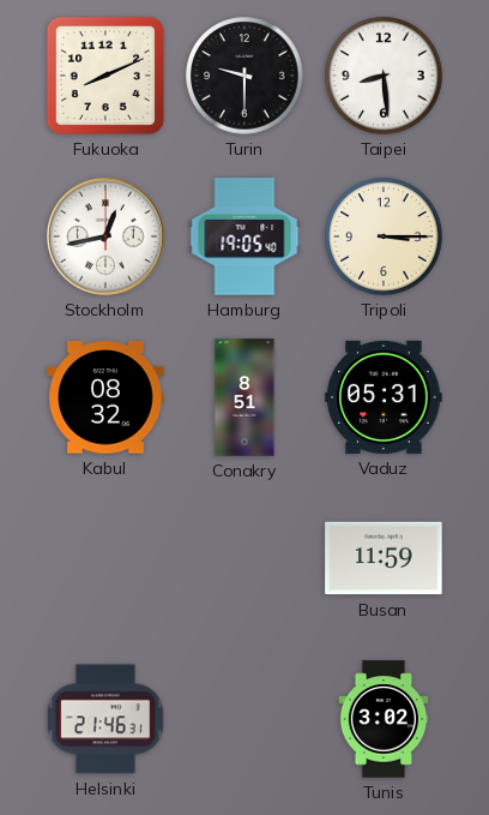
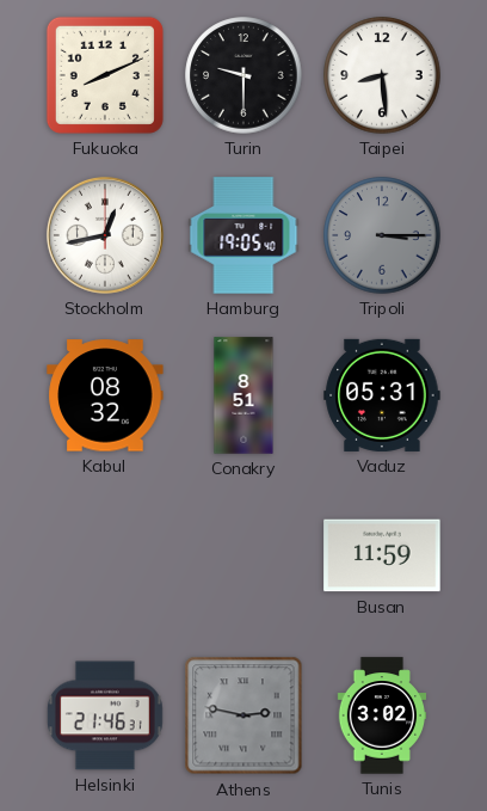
Tripoli dial: cream -> grey (382, 235)
Athens: none -> 2:47 (243, 715)
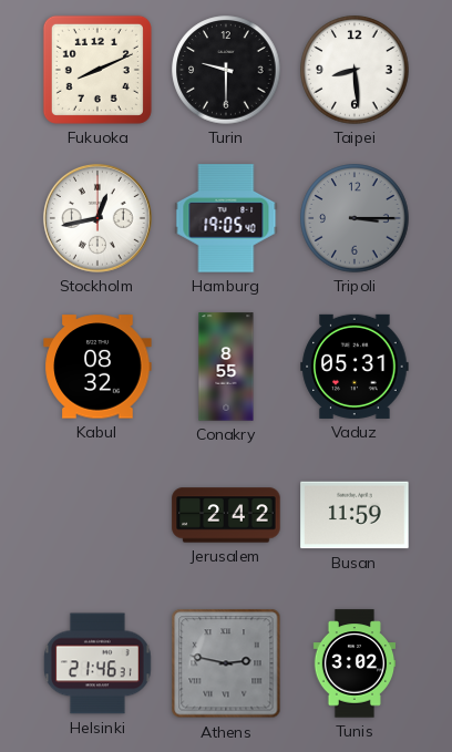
Conakry: 8:51 -> 8:55 (226, 367)
Jerusalem: none -> 2:42 (226, 515)
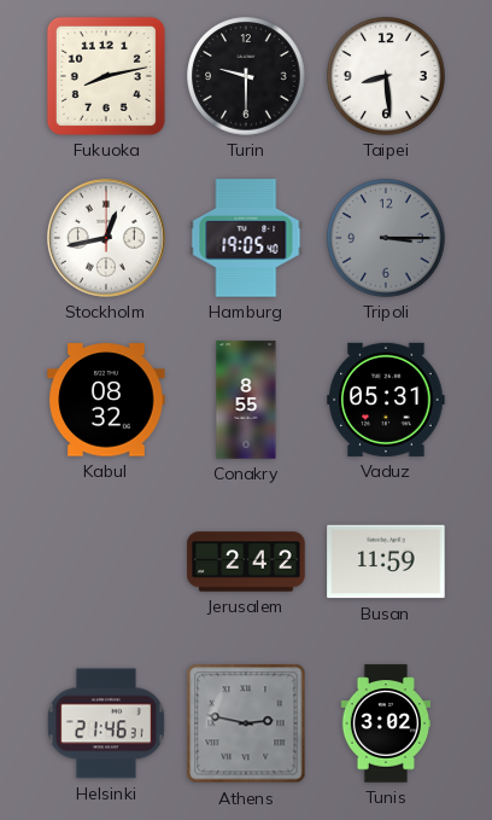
Fukuoka: 8:11 -> 8:13 (106, 76)
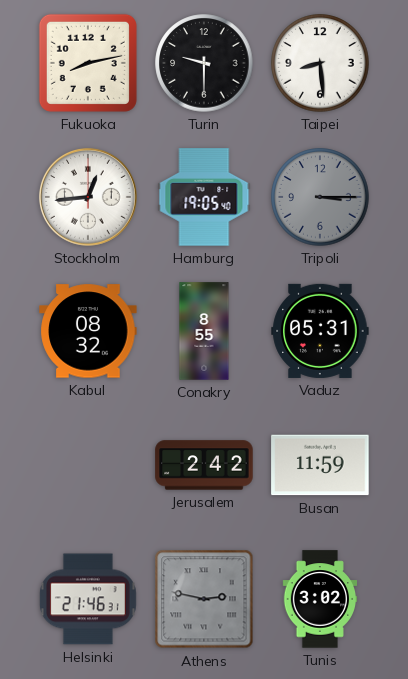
Stockholm: 12:43 -> 12:44 (88, 197)
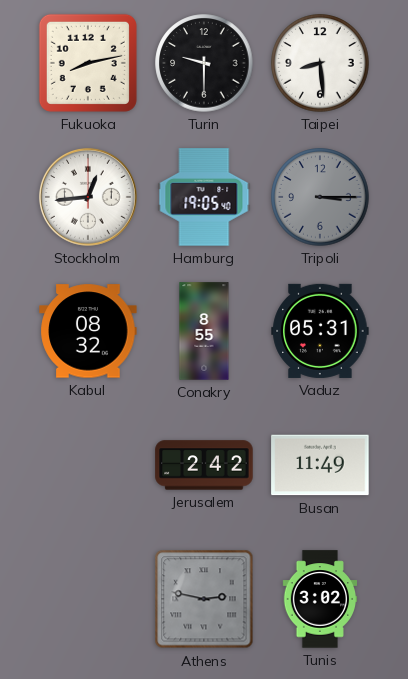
Busan: 11:59 -> 11:49 (320, 465)
Helsinki: 21:46 -> none (88, 599)
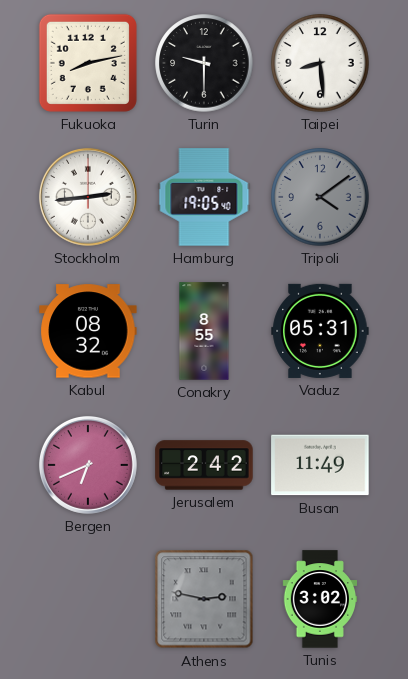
Stockholm: 12:44 -> 2:44 (88, 197)
Tripoli: 3:15 -> 4:09 (320, 197)
Bergen: none -> 6:41 (88, 465)
